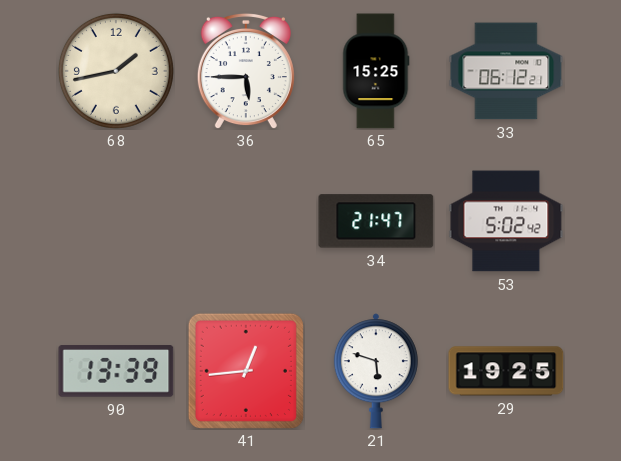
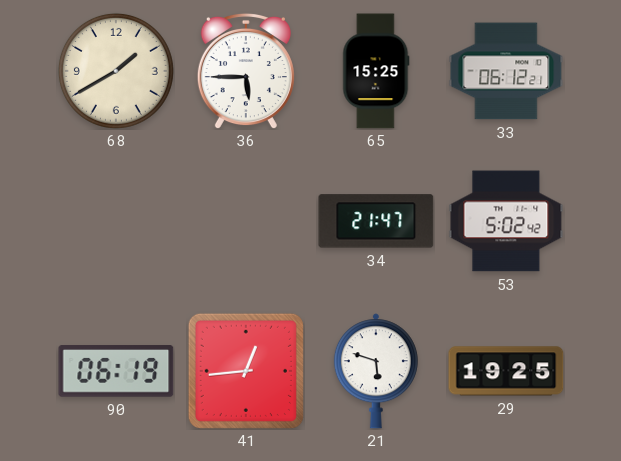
68: 1:43 -> 1:40 (116, 71)
90: 13:39 -> 06:19 (116, 371)
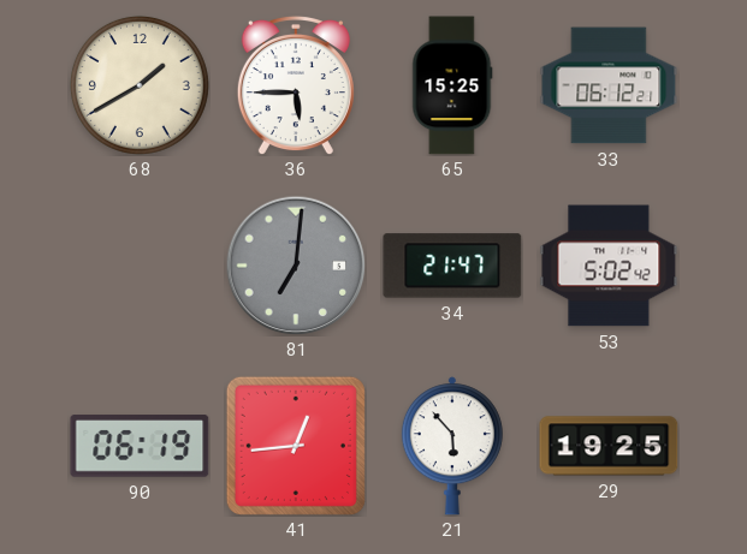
81: none -> 7:01 (296, 266)
21: 5:48 -> 5:53 (452, 446)
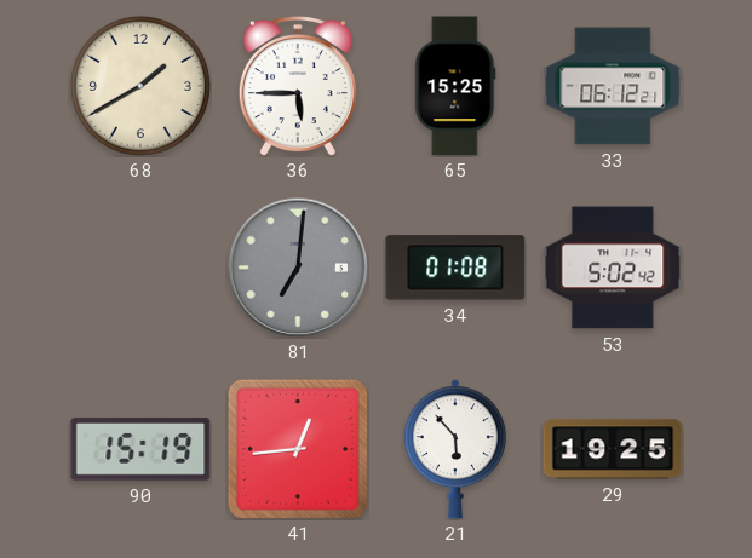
34: 21:47 -> 01:08 (455, 268)
90: 06:19 -> 15:19 (140, 449)
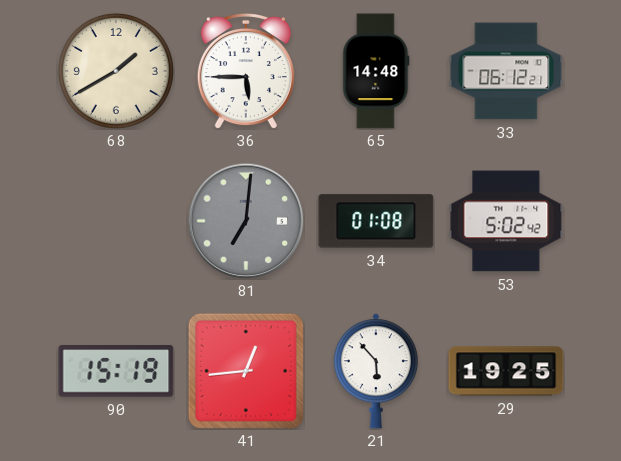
65: 15:25 -> 14:48 (376, 71)
